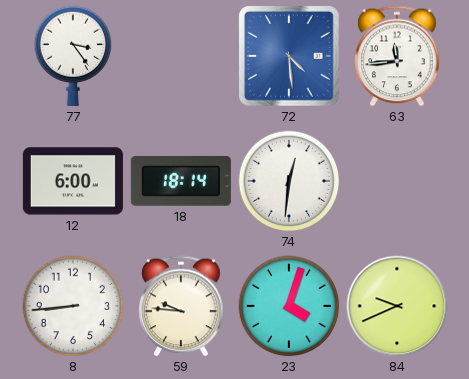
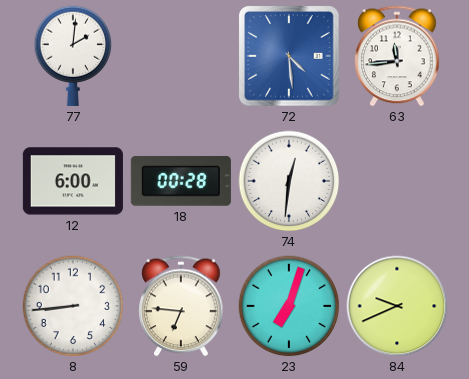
77: 3:24 -> 2:01 (73, 56)
18: 18:14 -> 00:28 (181, 181)
59: 9:46 -> 6:46 (181, 306)
23: 4:03 -> 7:03 (289, 306)
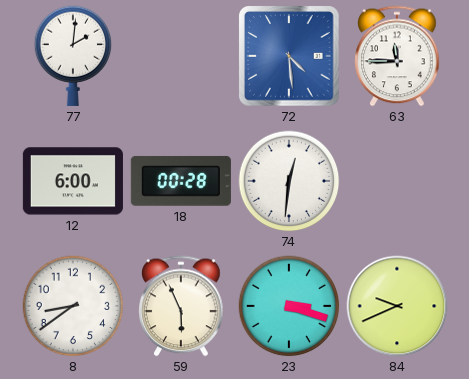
63: 11:44 -> 11:45 (397, 56)
8: 8:44 -> 8:39 (73, 306)
59: 6:46 -> 5:56 (181, 306)
23: 7:03 -> 3:18 (289, 306)
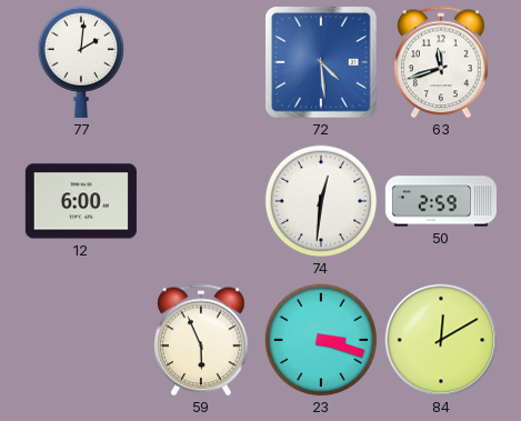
63: 11:45 -> 11:42 (441, 62)
18: 00:28 -> none (181, 181)
50: none -> 2:59 (441, 201)
8: 8:39 -> none (73, 306)
84: 9:41 -> 12:10 (441, 340)
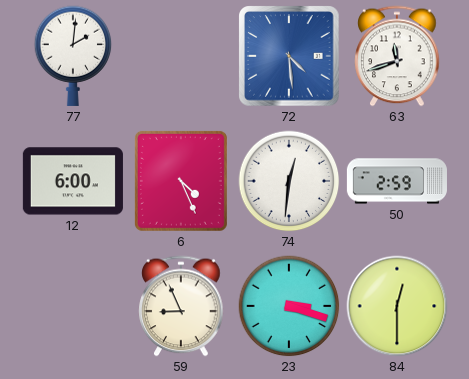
6: none -> 4:26 (181, 181)
59: 5:56 -> 8:56 (181, 306)
84: 12:10 -> 12:30 (397, 306)
